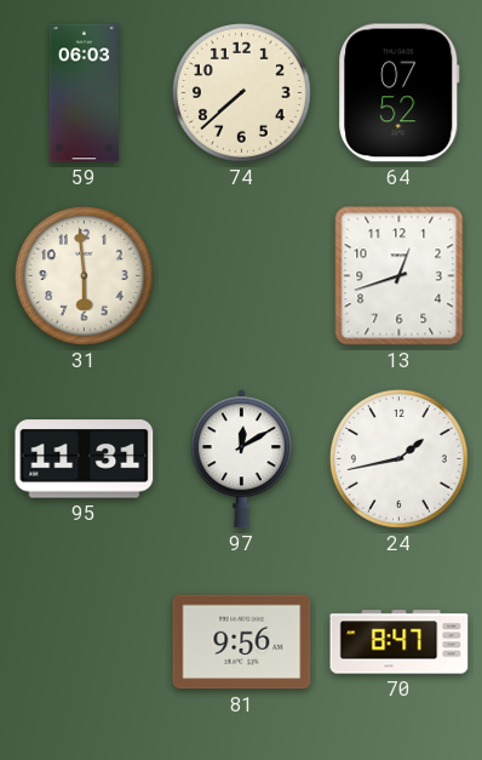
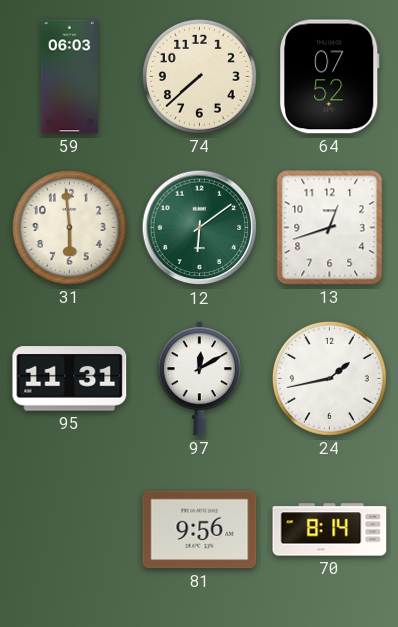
12: none -> 6:09 (200, 228)
70: 8:47 -> 8:14 (330, 530)
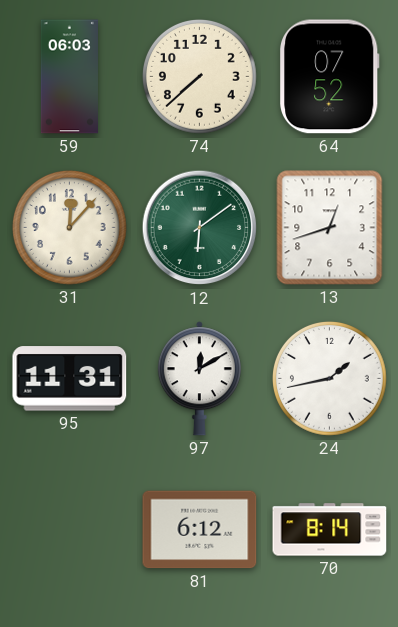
31: 5:59 -> 12:07 (69, 227)
81: 9:56 -> 6:12 (200, 530)
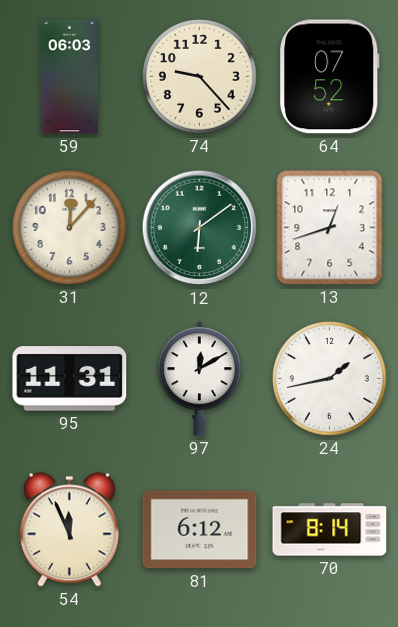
74: 7:38 -> 9:23 (199, 76)
54: none -> 11:56 (69, 530)
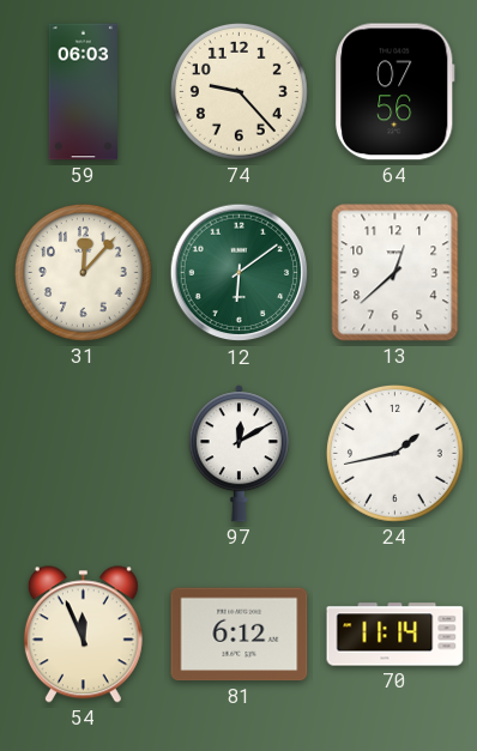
64: 07:52 -> 07:56 (396, 92)
13: 12:42 -> 12:38 (396, 273)
95: 11:31 -> none (70, 379)
70: 8:14 -> 11:14 (396, 635)
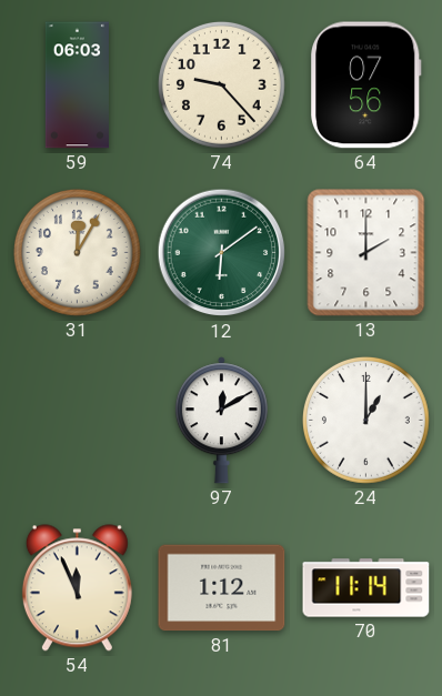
31: 12:07 -> 12:05 (77, 252)
13: 12:38 -> 2:00 (366, 253)
24: 1:43 -> 1:00 (365, 420)
81: 6:12 -> 1:12 (222, 588)
